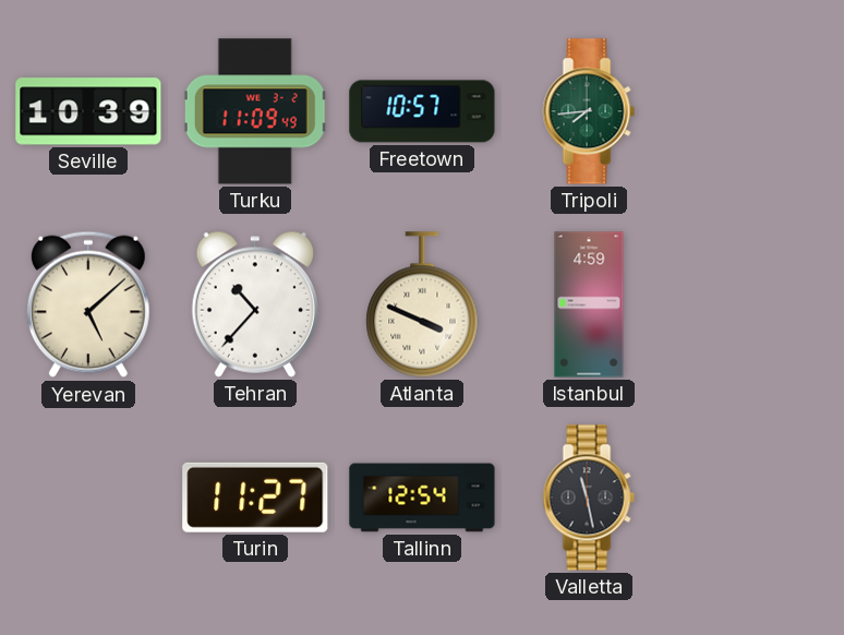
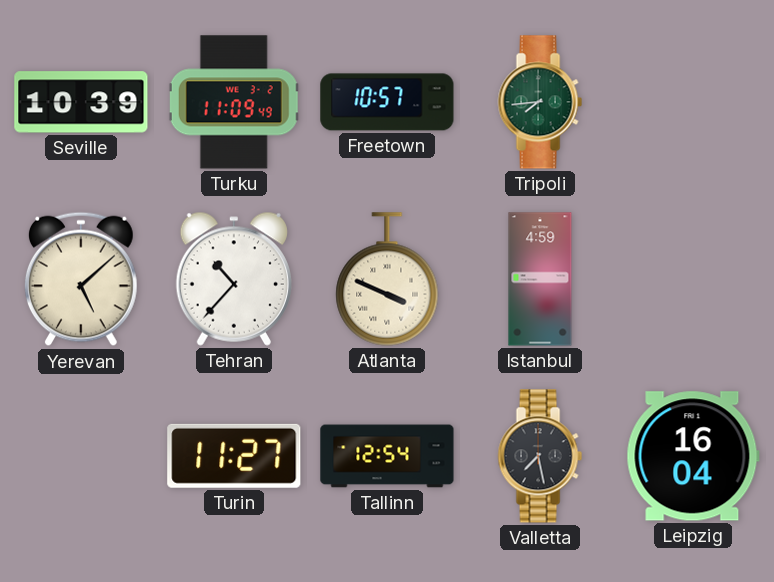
Valletta: 11:28 -> 7:28 (540, 456)
Leipzig: none -> 16:04 (693, 456)
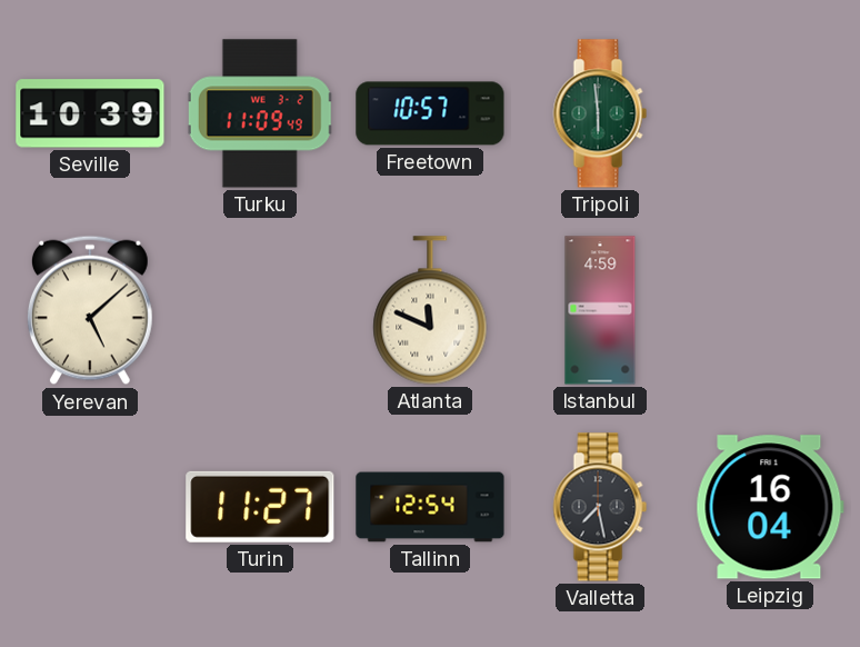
Tripoli: 7:44 -> 5:59 (600, 113)
Tehran: 10:37 -> none (234, 279)
Atlanta: 3:49 -> 11:49 (430, 310)
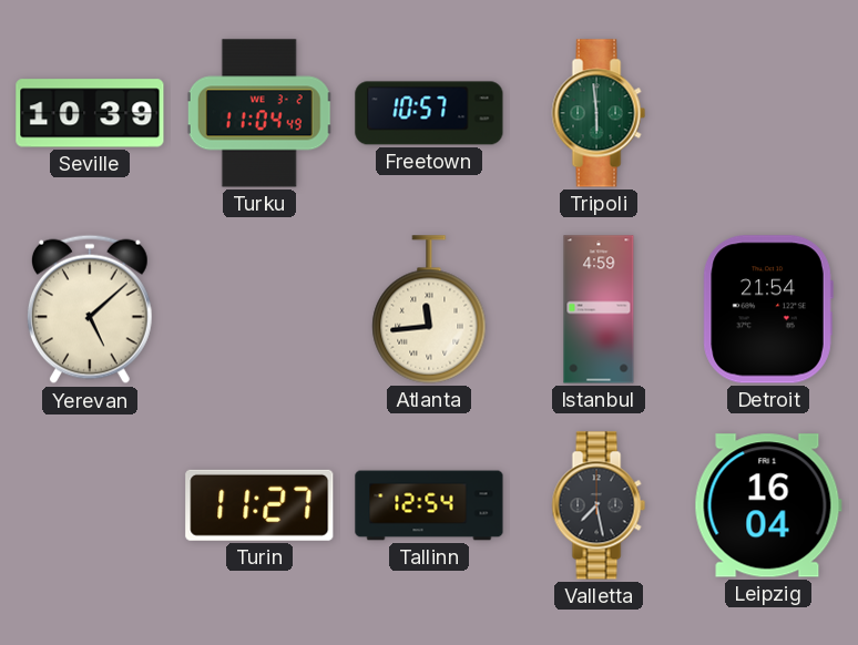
Turku: 11:09 -> 11:04 (259, 113)
Atlanta: 11:49 -> 11:44 (429, 309)
Detroit: none -> 21:54 (768, 309)
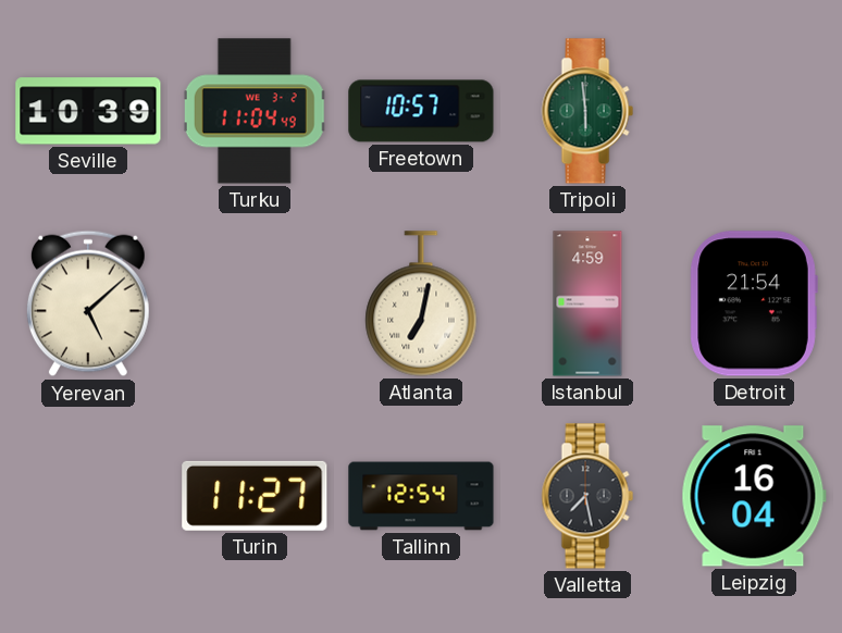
Atlanta: 11:44 -> 7:02 (421, 303)
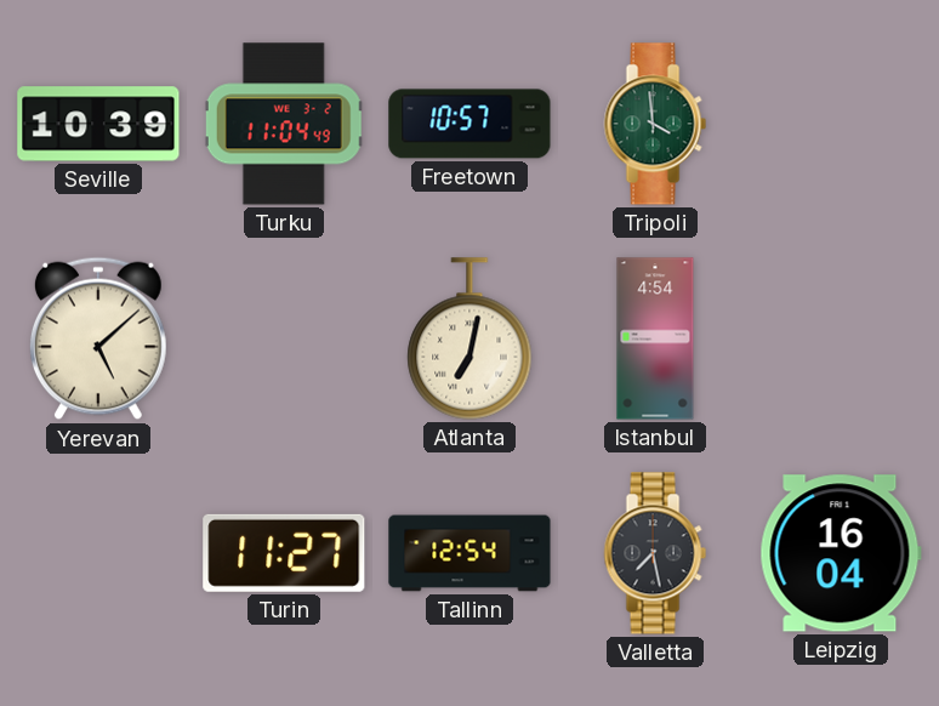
Tripoli: 5:59 -> 3:59 (655, 124)
Istanbul: 4:59 -> 4:54 (655, 338)
Detroit: 21:54 -> none (754, 303)
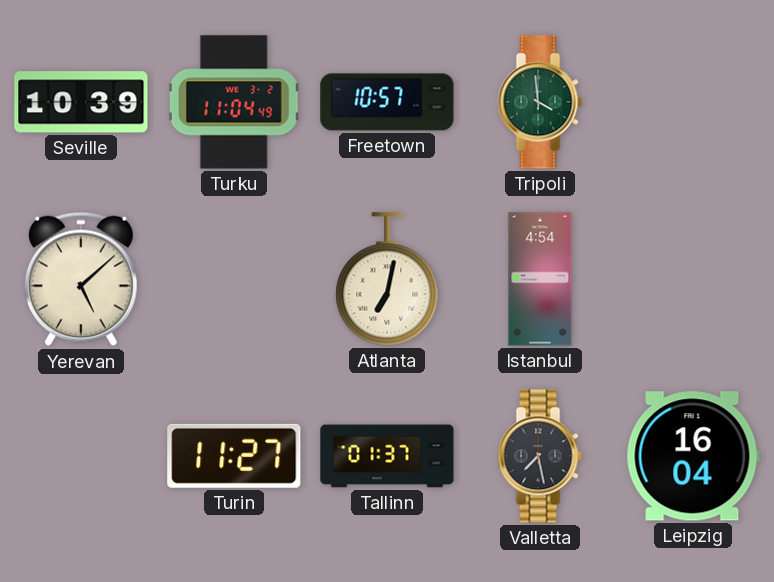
Tallinn: 12:54 -> 01:37 (387, 456)
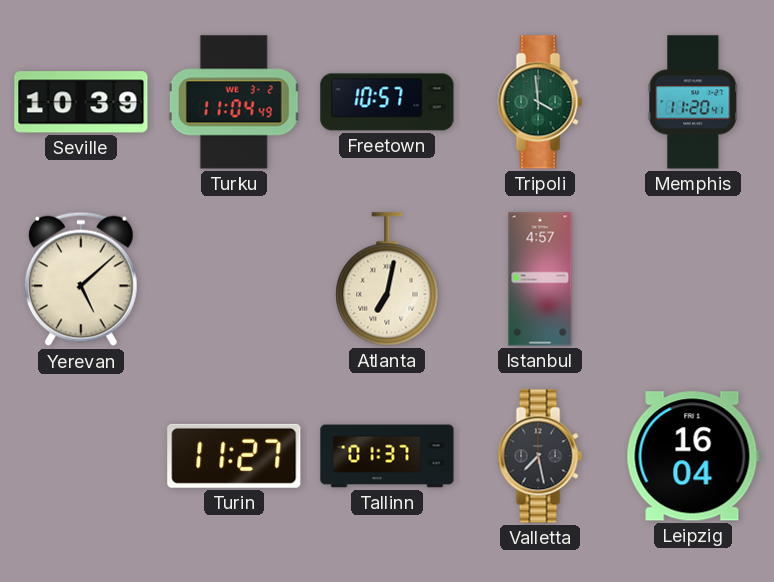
Memphis: none -> 11:20 (693, 102)
Istanbul: 4:54 -> 4:57 (540, 279)
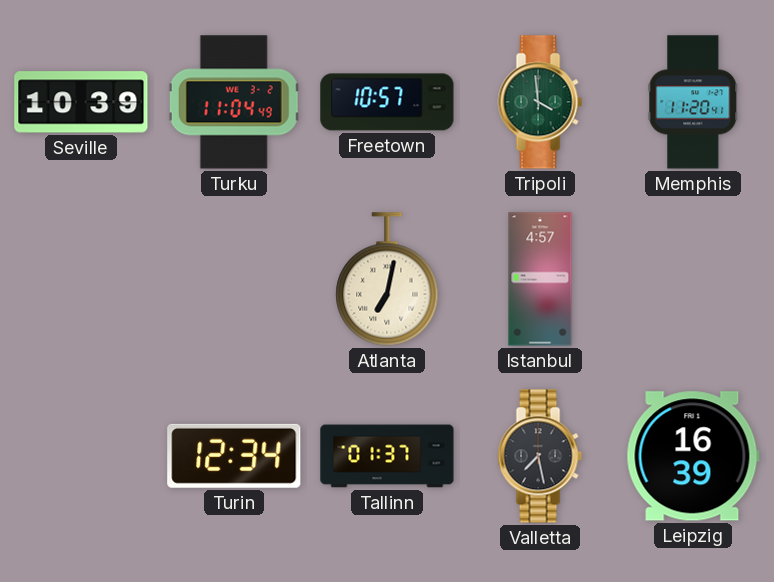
Yerevan: 5:08 -> none (81, 279)
Turin: 11:27 -> 12:34 (234, 456)
Leipzig: 16:04 -> 16:39 (693, 456)
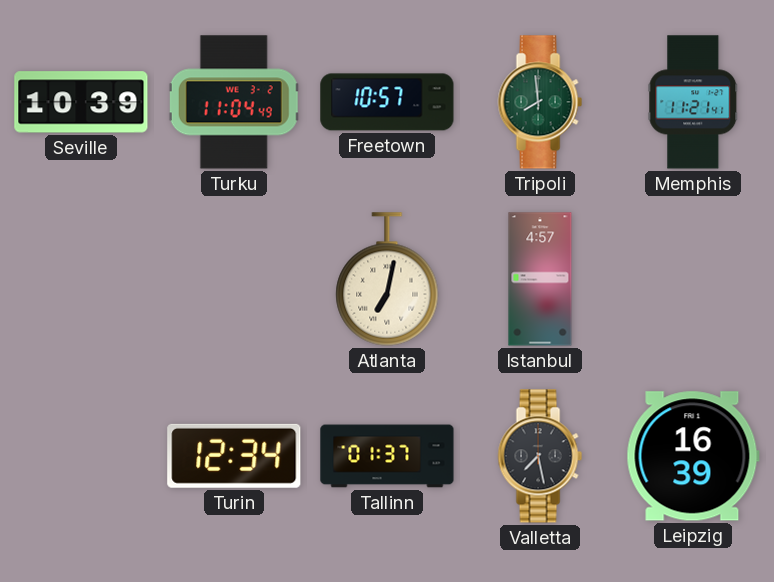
Tripoli: 3:59 -> 7:59 (540, 102)
Memphis: 11:20 -> 11:21 (693, 102)
